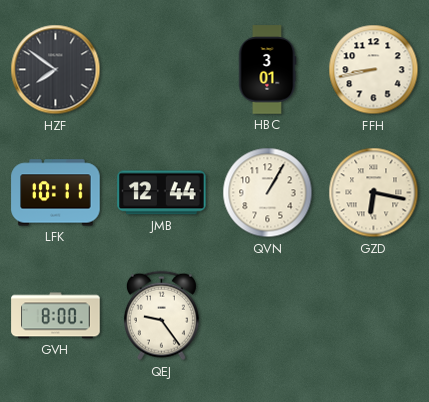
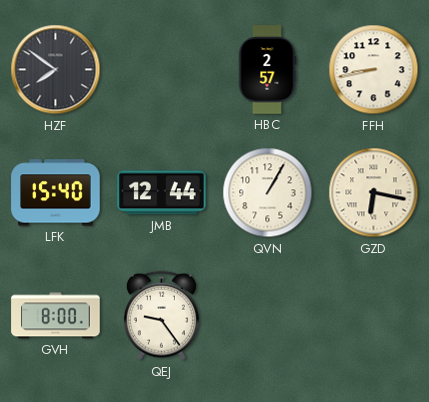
HBC: 3:01 -> 2:57 (267, 70)
LFK: 10:11 -> 15:40 (56, 193)
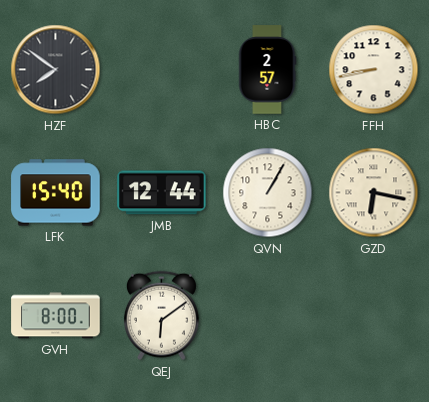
QEJ: 9:24 -> 6:09 (161, 316)
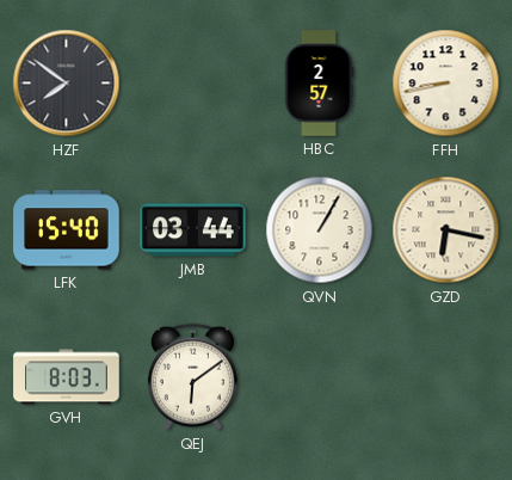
JMB: 12:44 -> 03:44 (193, 230)
GVH: 8:00 -> 8:03 (67, 377)
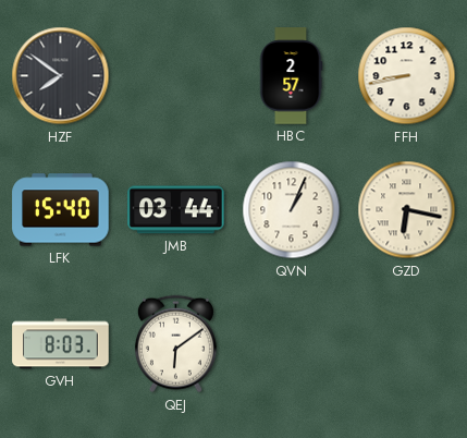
QVN: 1:05 -> 1:04 (292, 210)
